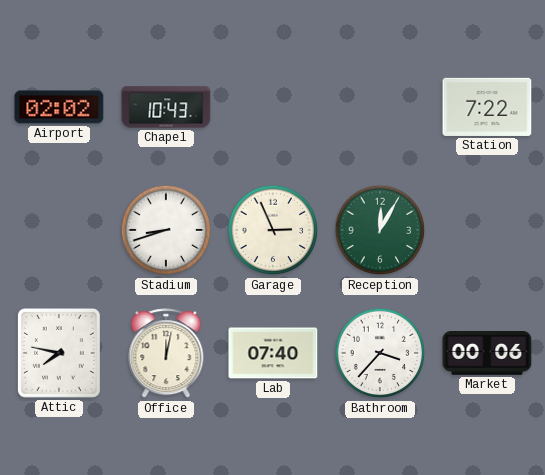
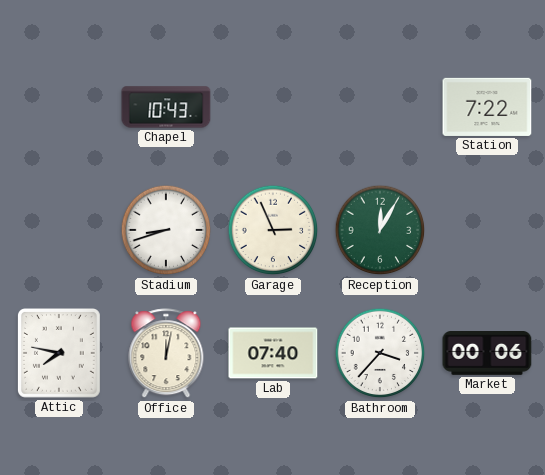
Airport: 02:02 -> none (59, 107)
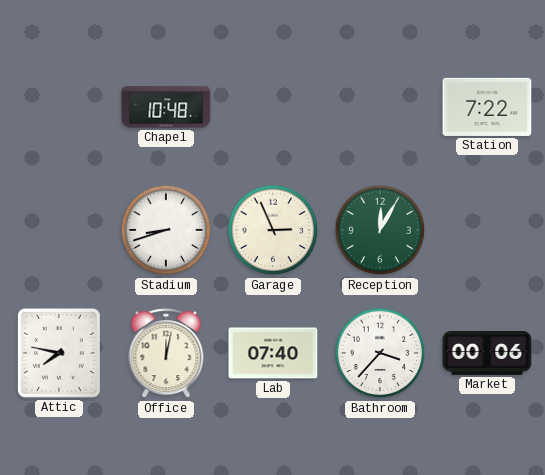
Chapel: 10:43 -> 10:48 (166, 107)
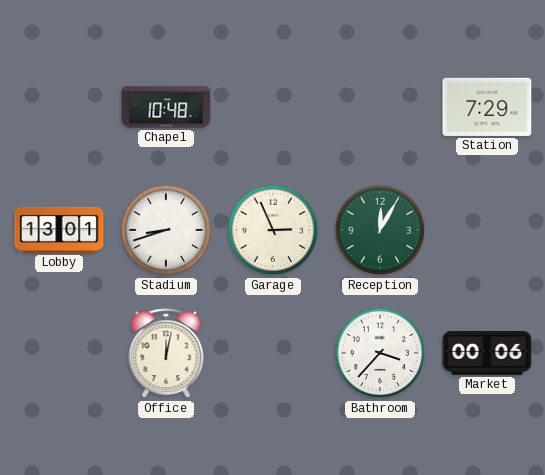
Station: 7:22 -> 7:29 (487, 107)
Lobby: none -> 13:01 (59, 230)
Attic: 7:47 -> none (59, 354)
Lab: 07:40 -> none (273, 353)
